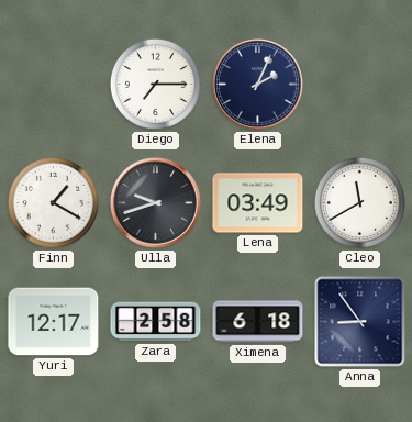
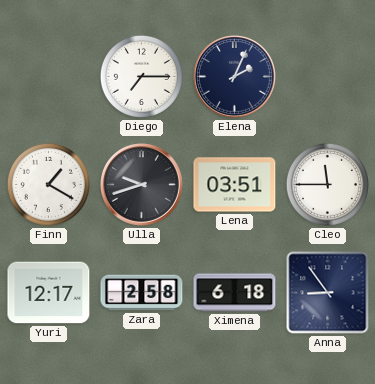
Lena: 03:49 -> 03:51 (235, 185)
Cleo: 11:40 -> 11:45 (327, 184)
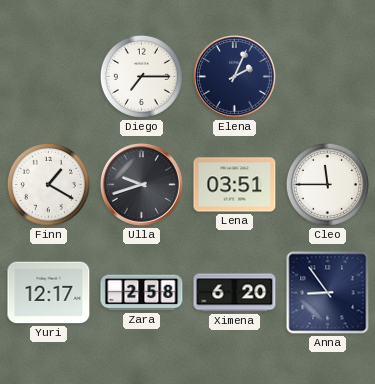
Ximena: 6:18 -> 6:20 (235, 293)
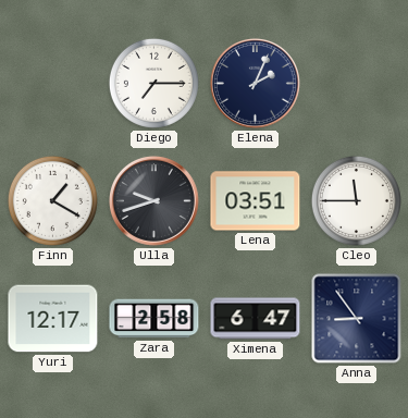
Ximena: 6:20 -> 6:47 (256, 319)
